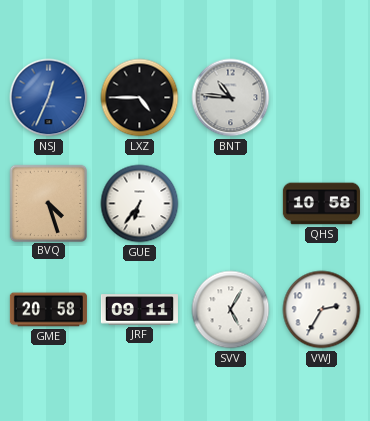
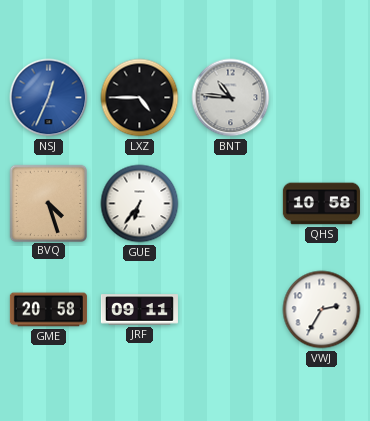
SVV: 5:05 -> none (231, 310)
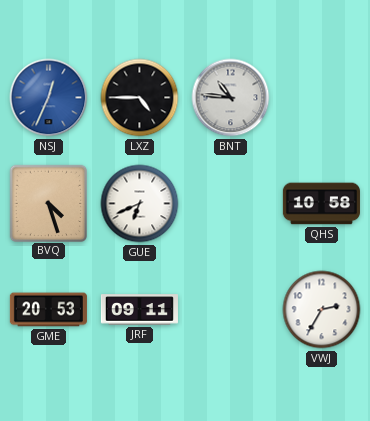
GUE: 6:36 -> 6:41 (140, 204)
GME: 20:58 -> 20:53 (48, 310)
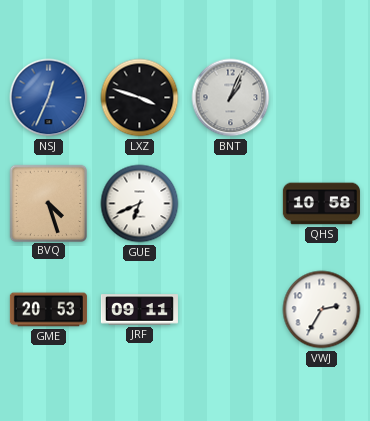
LXZ: 4:45 -> 3:48 (140, 98)
BNT: 10:46 -> 1:04 (231, 98)
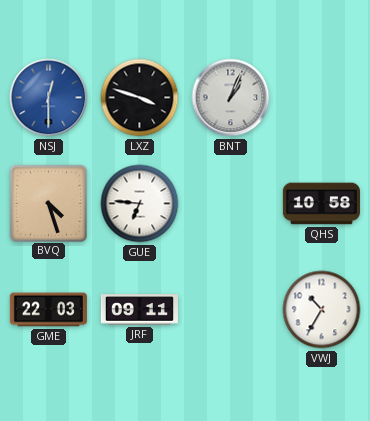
NSJ: 12:34 -> 12:30 (49, 98)
GUE: 6:41 -> 6:46 (140, 204)
GME: 20:53 -> 22:03 (48, 310)
VWJ: 2:35 -> 10:35 (322, 310)
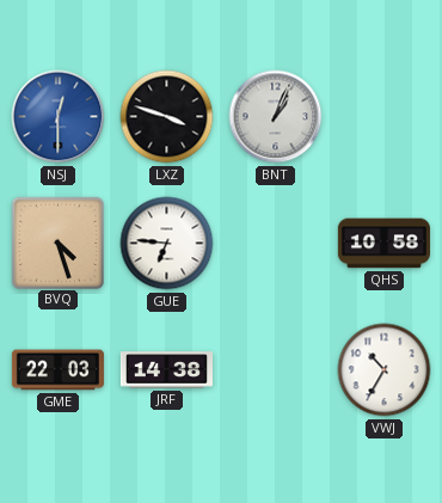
JRF: 09:11 -> 14:38 (166, 370)
